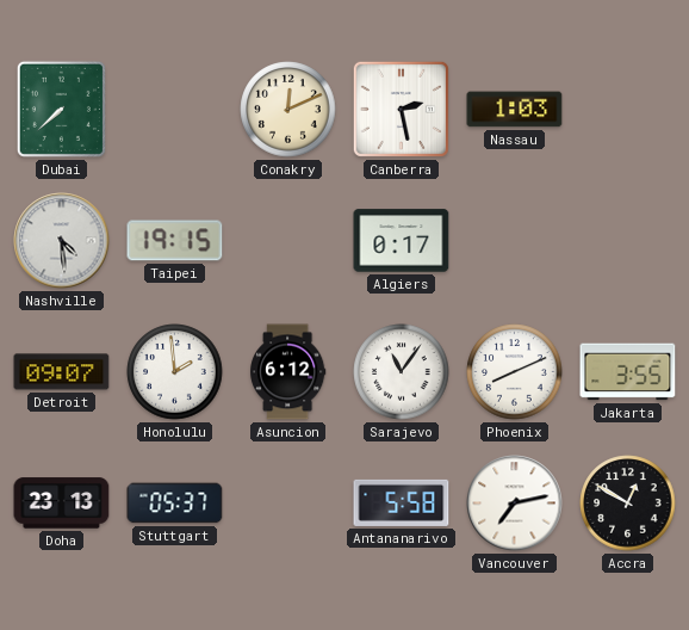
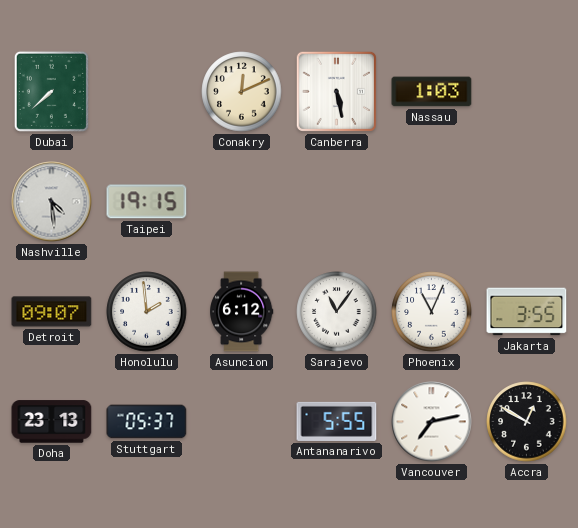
Canberra: 2:28 -> 5:28 (336, 91)
Algiers: 0:17 -> none (402, 241)
Phoenix: 8:11 -> 11:04 (432, 312)
Antananarivo: 5:58 -> 5:55 (337, 421)
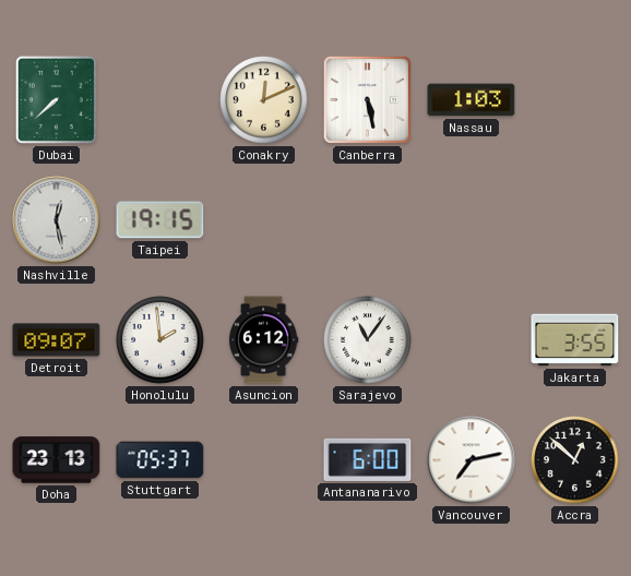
Nashville: 4:29 -> 12:28 (57, 220)
Phoenix: 11:04 -> none (432, 312)
Antananarivo: 5:55 -> 6:00 (368, 459)
Accra: 12:50 -> 12:52 (575, 460)
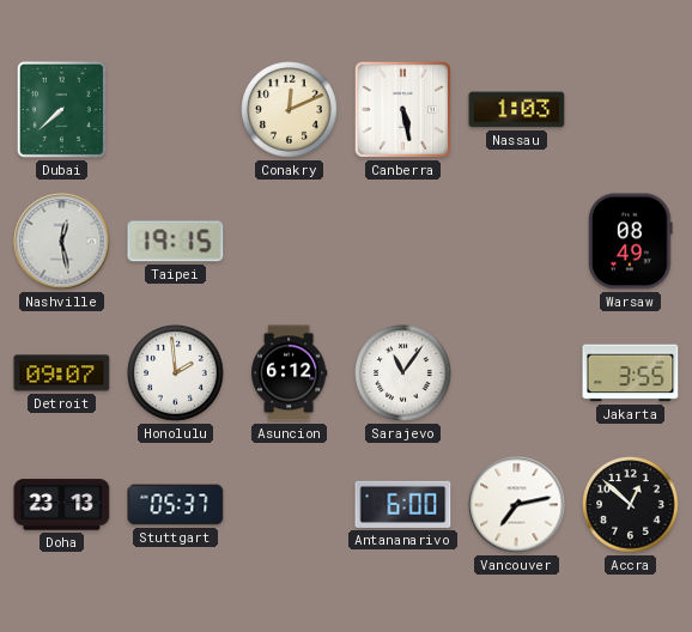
Warsaw: none -> 08:49 (631, 242)
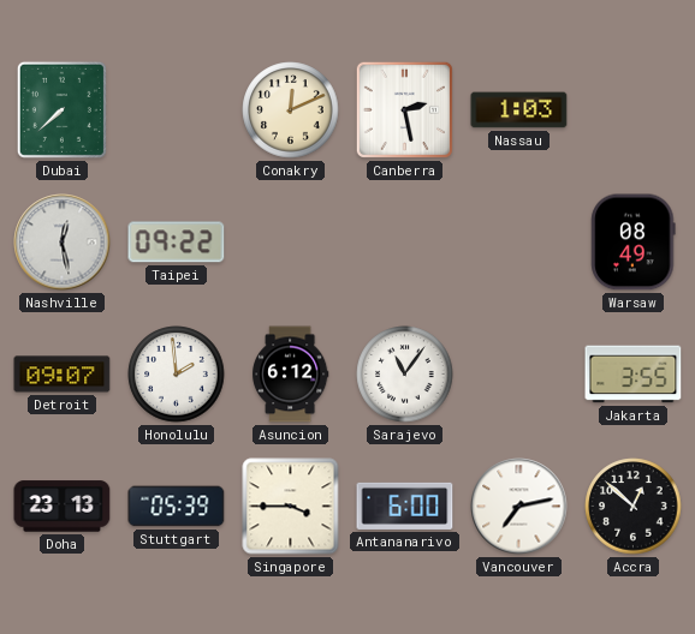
Canberra: 5:28 -> 2:28 (404, 109)
Taipei: 19:15 -> 09:22 (177, 243)
Stuttgart: 05:37 -> 05:39 (177, 507)
Singapore: none -> 3:45 (291, 507)
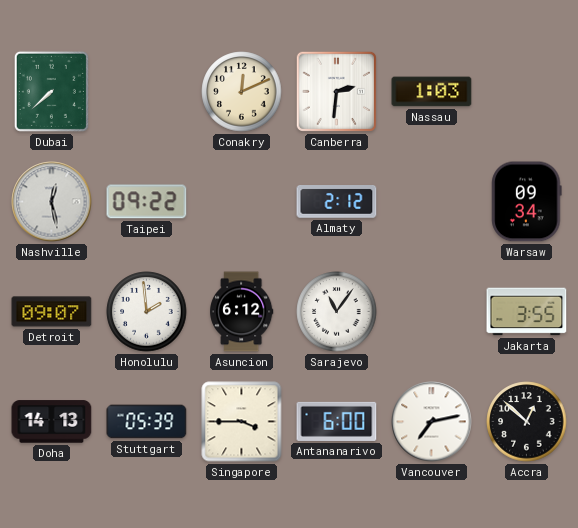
Canberra: 2:28 -> 2:31 (336, 91)
Almaty: none -> 2:12 (337, 202)
Warsaw: 08:49 -> 09:34 (527, 202)
Doha: 23:13 -> 14:13 (52, 422)
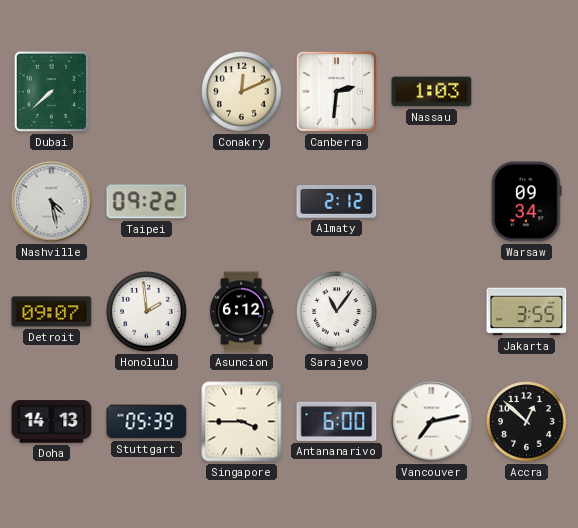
Nashville: 12:28 -> 4:28 (52, 202)
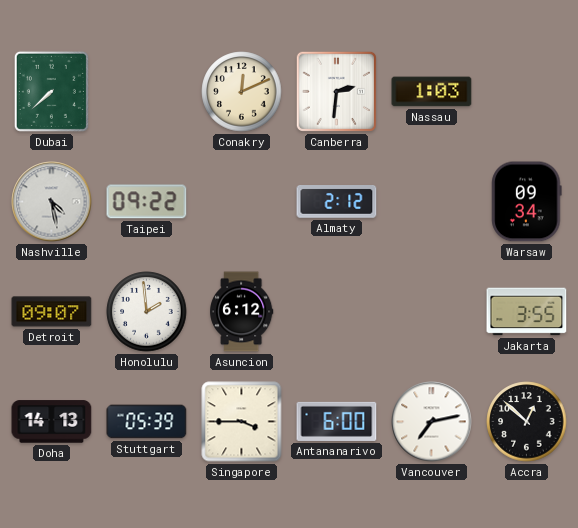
Sarajevo: 11:06 -> none (337, 312)
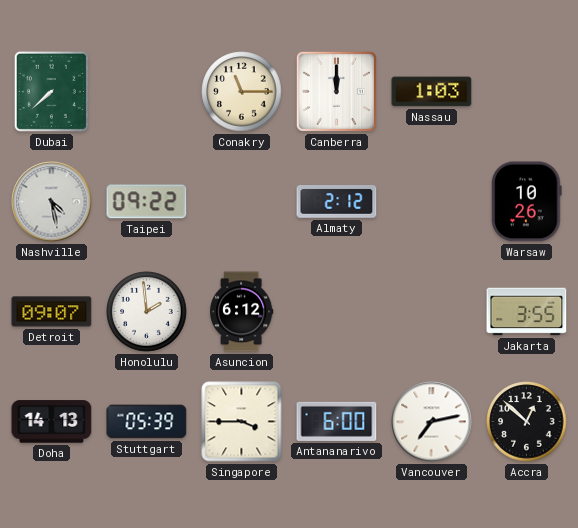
Conakry: 12:11 -> 11:15 (242, 92)
Canberra: 2:31 -> 12:00 (336, 91)
Warsaw: 09:34 -> 10:26 (527, 202)
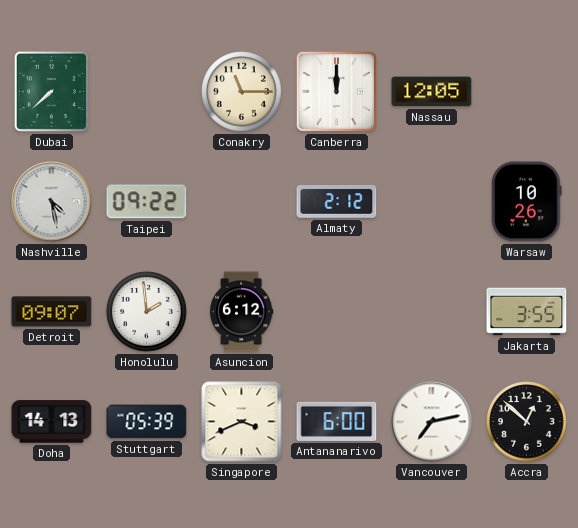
Nassau: 1:03 -> 12:05 (432, 92)
Singapore: 3:45 -> 3:41 (242, 422)
